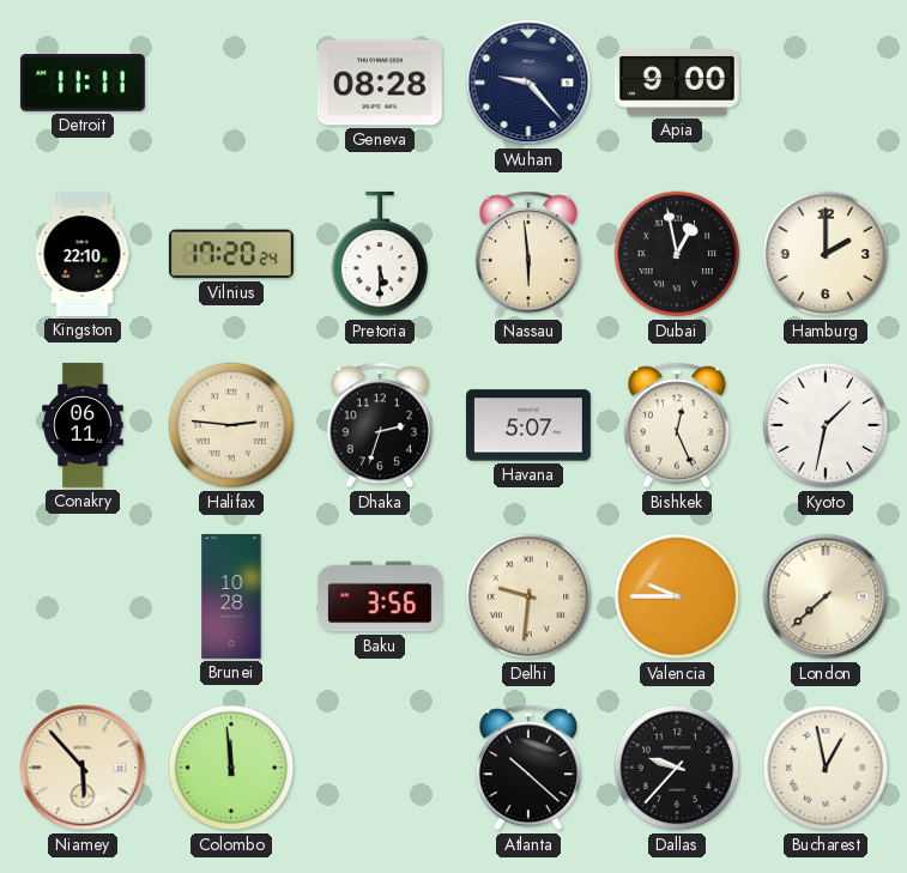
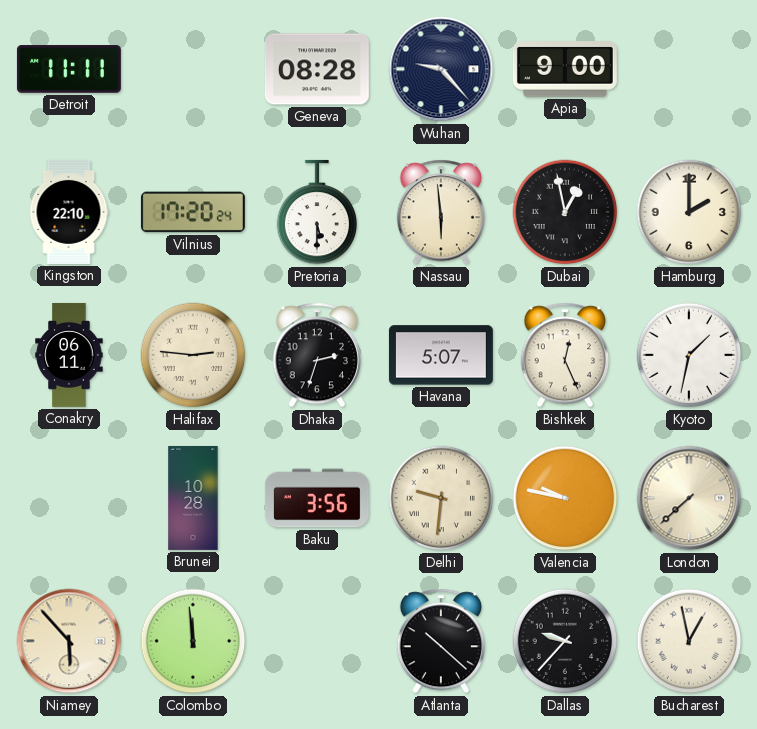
Valencia: 9:45 -> 9:47 (565, 498)
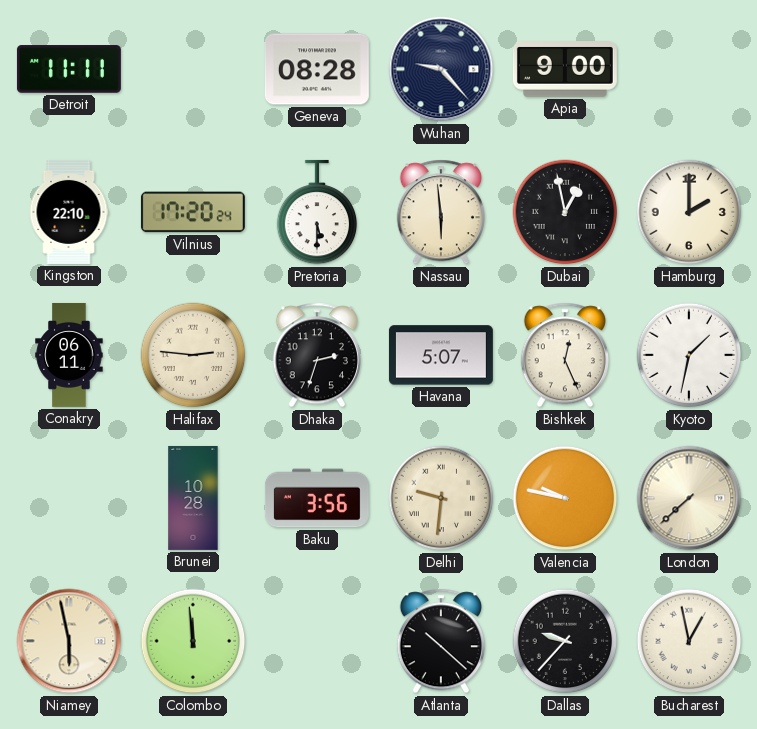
Niamey: 5:53 -> 5:58 (69, 641)
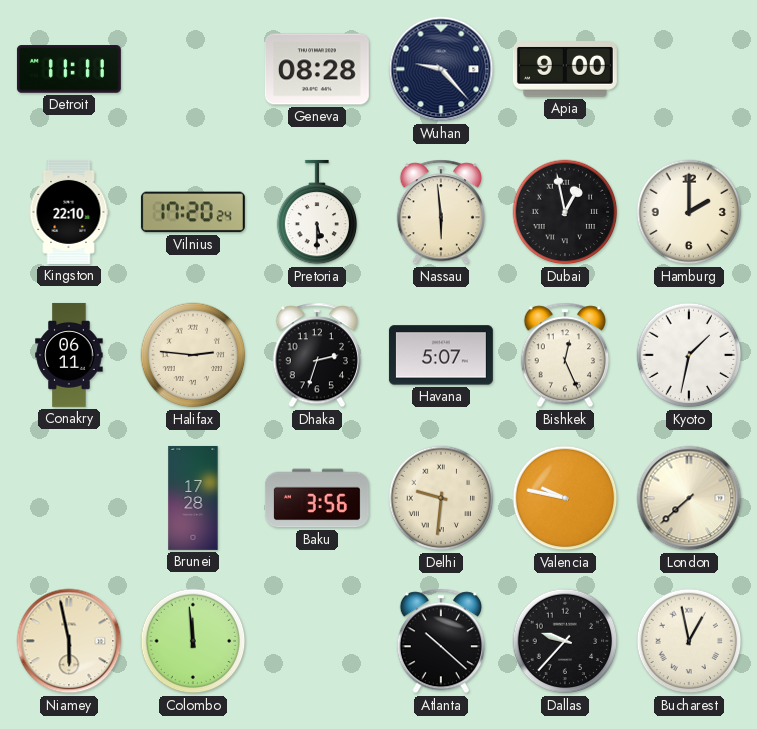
Brunei: 10:28 -> 17:28 (193, 498)
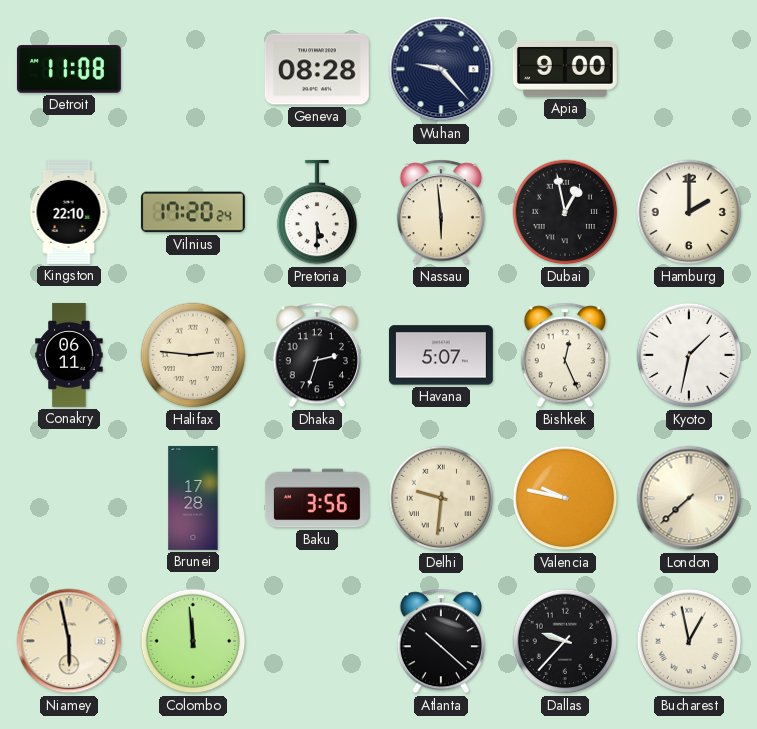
Detroit: 11:11 -> 11:08 (69, 69)
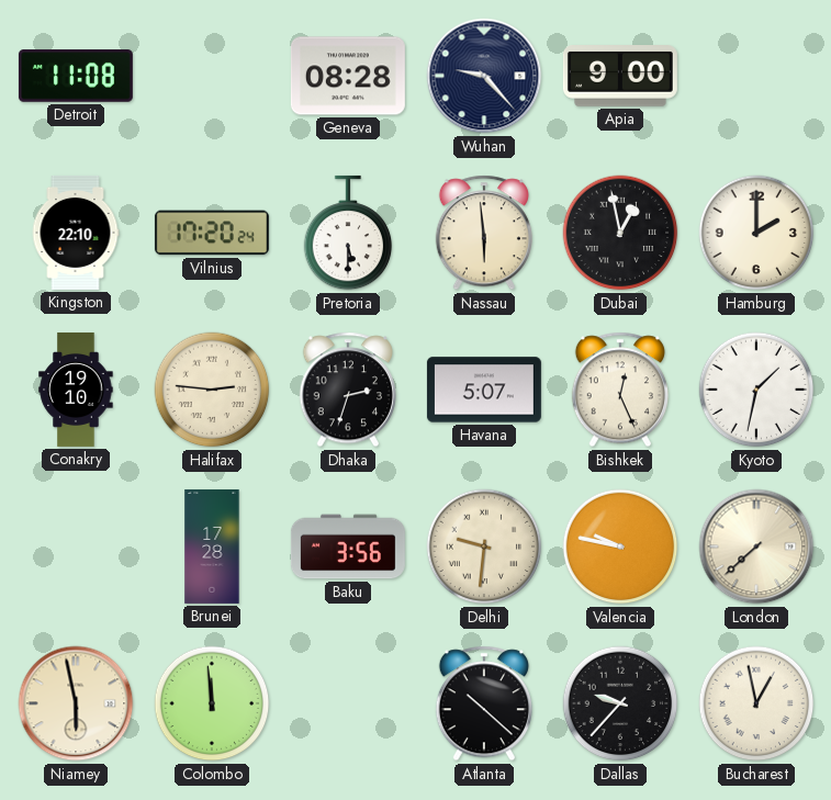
Conakry: 06:11 -> 19:10 (76, 390)
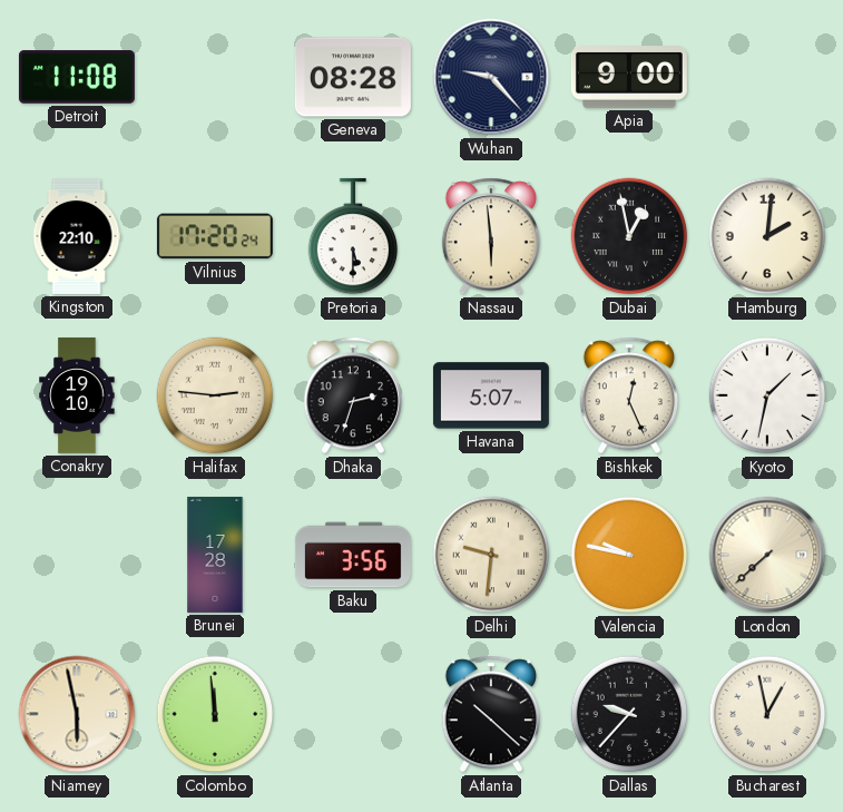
Hamburg: 2:00 -> 2:01 (767, 236)
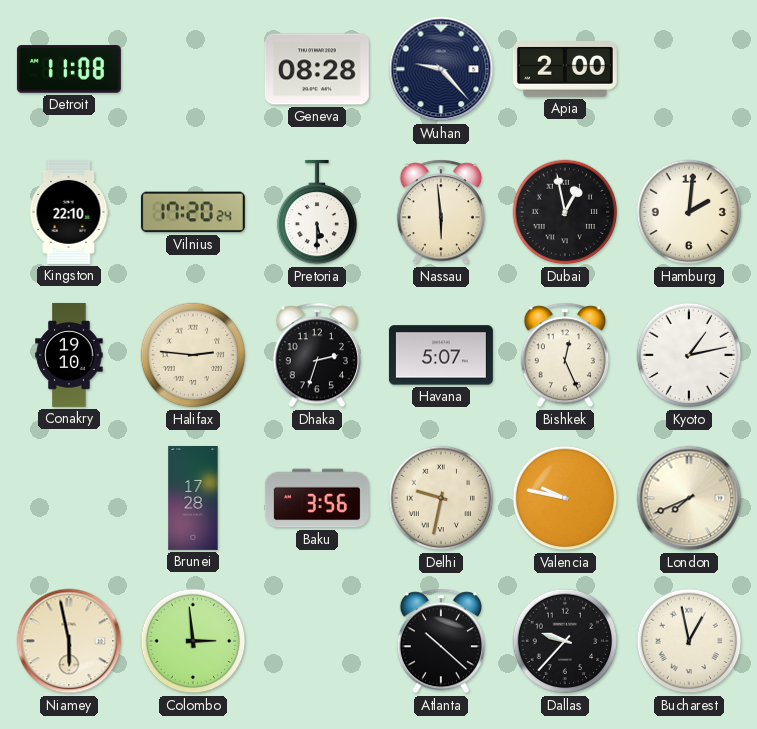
Apia: 9:00 -> 2:00 (565, 70)
Kyoto: 1:32 -> 1:13 (689, 355)
Delhi: 9:31 -> 9:32 (441, 498)
London: 7:38 -> 7:41 (689, 498)
Colombo: 11:59 -> 2:59 (193, 641)
